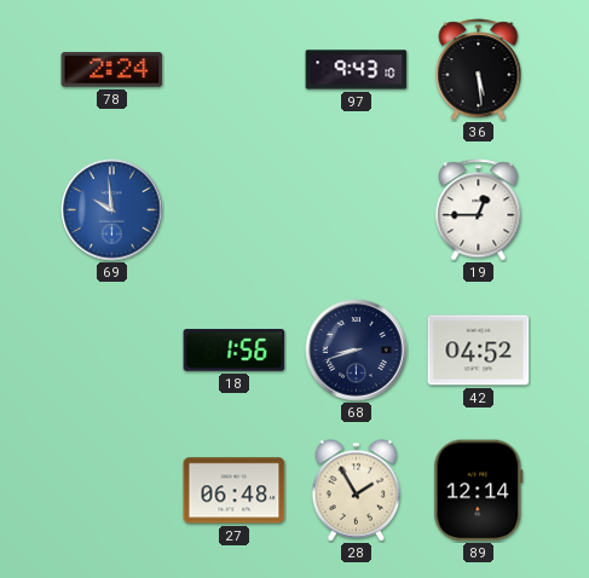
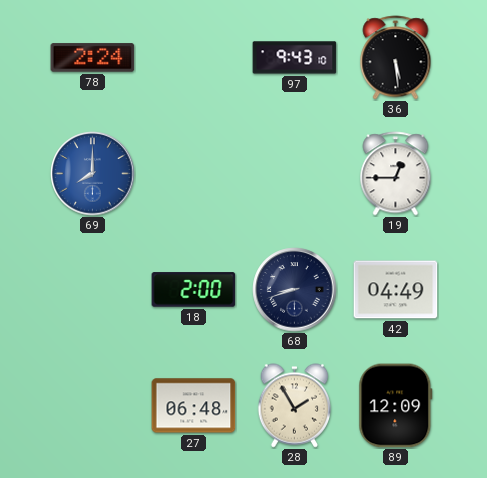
69: 9:59 -> 8:00 (93, 174)
18: 1:56 -> 2:00 (194, 290)
42: 04:52 -> 04:49 (396, 290)
89: 12:14 -> 12:09 (396, 406)
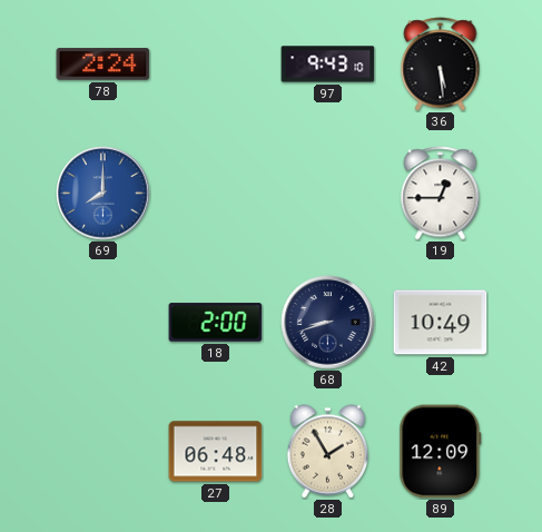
42: 04:49 -> 10:49 (441, 323)
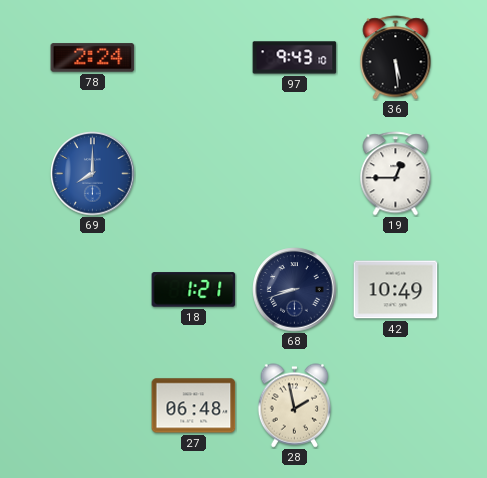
18: 2:00 -> 1:21 (194, 290)
28: 1:55 -> 1:58 (295, 406)
89: 12:09 -> none (441, 452)
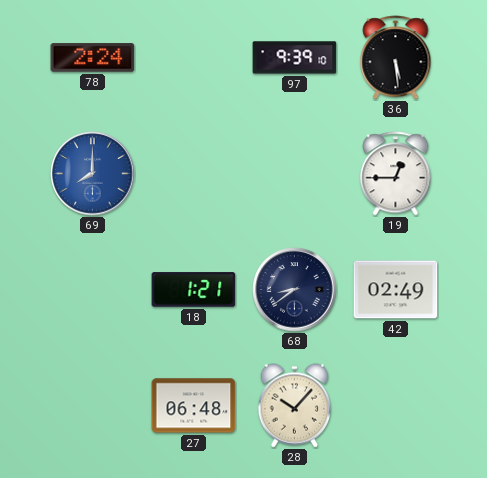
97: 9:43 -> 9:39 (295, 58)
68: 8:42 -> 8:39 (295, 290)
42: 10:49 -> 02:49 (396, 290)
28: 1:58 -> 10:07 (295, 406)
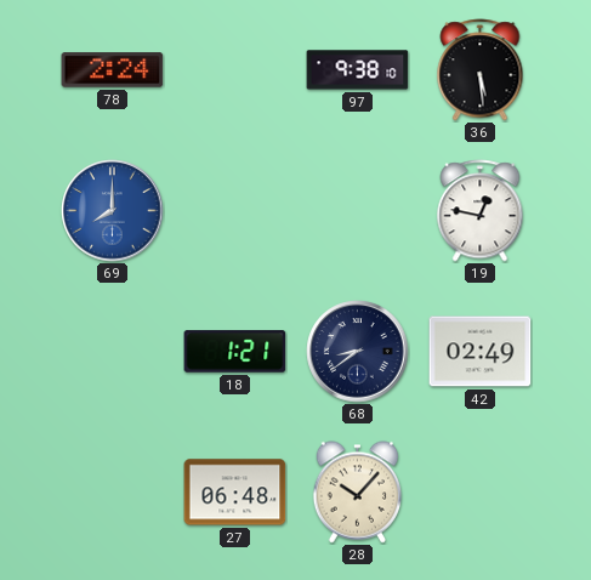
97: 9:39 -> 9:38 (358, 70)
19: 12:45 -> 12:47 (481, 211)
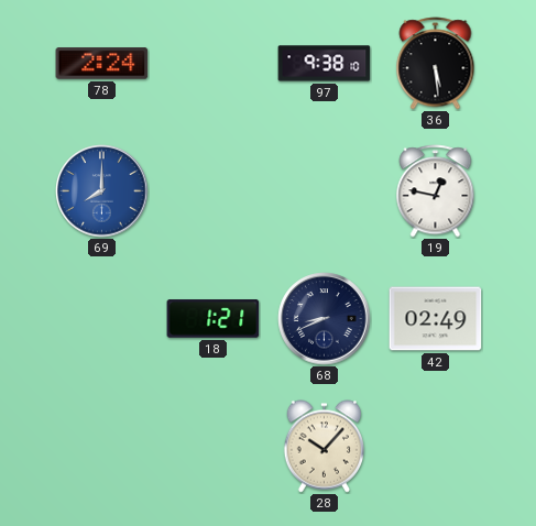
68: 8:39 -> 8:41 (325, 319)
27: 06:48 -> none (235, 493)
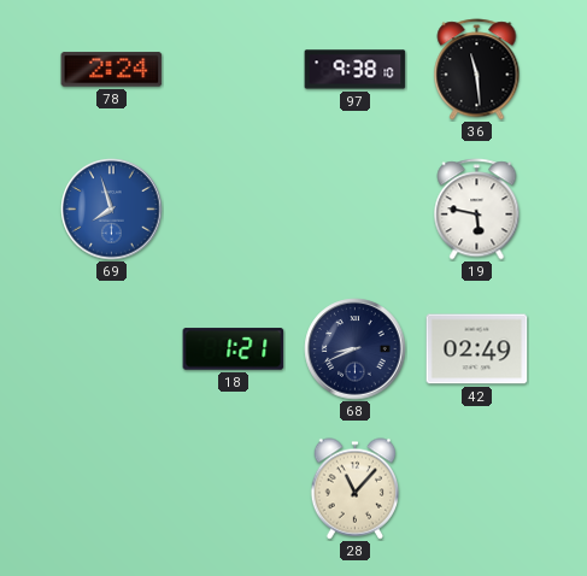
36: 5:29 -> 11:29 (477, 70)
69: 8:00 -> 7:57 (112, 210)
19: 12:47 -> 5:47 (477, 210)
28: 10:07 -> 11:07 (356, 489)
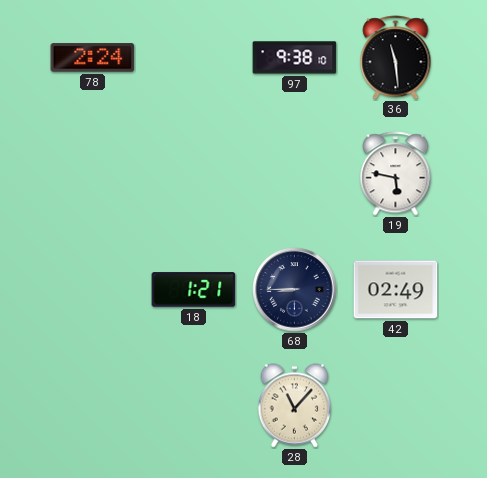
69: 7:57 -> none (112, 210)
68: 8:41 -> 8:45 (295, 290)
